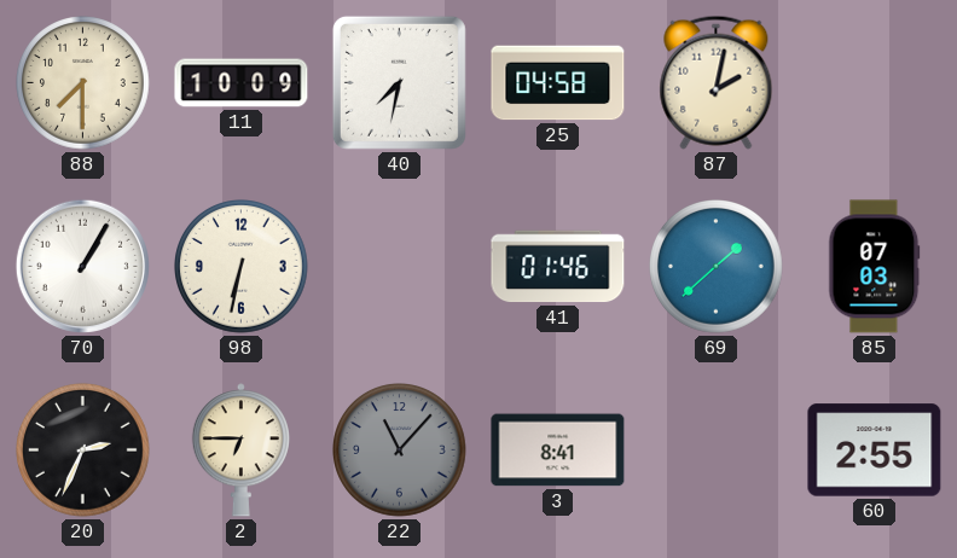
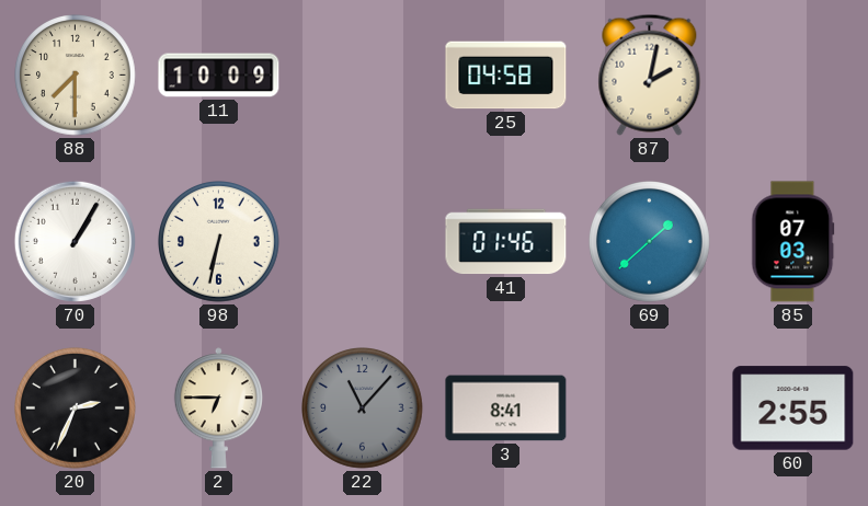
40: 7:32 -> none (399, 82)
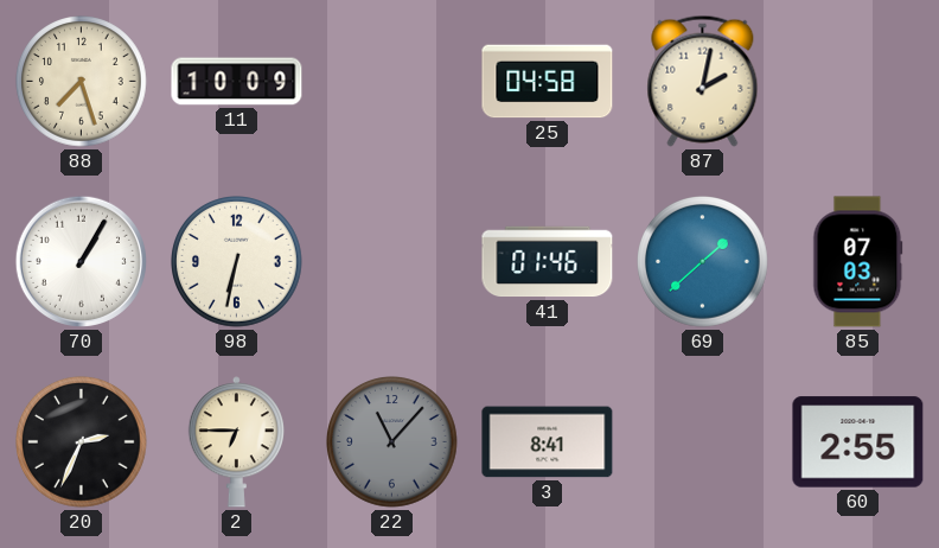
88: 7:30 -> 7:27 (82, 82)
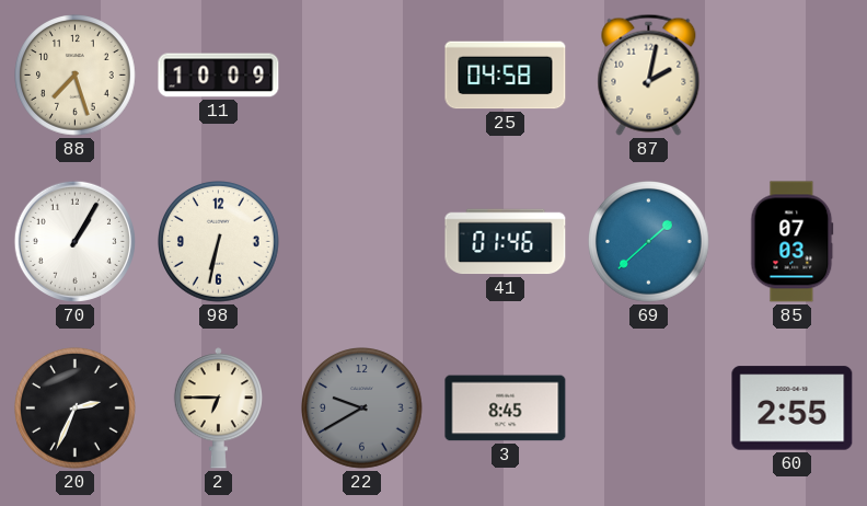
22: 11:07 -> 9:40 (362, 409)
3: 8:41 -> 8:45 (506, 409)
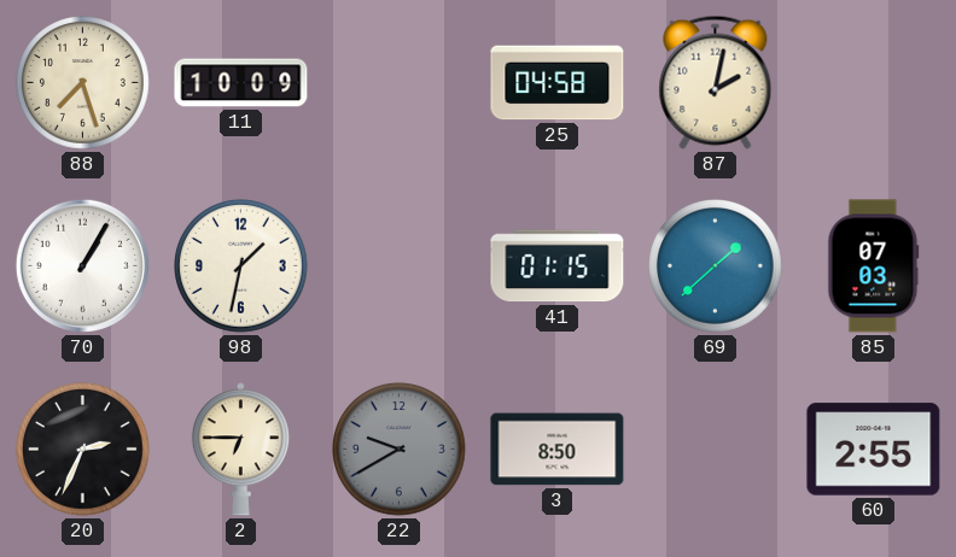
98: 6:32 -> 1:32 (241, 266)
41: 01:46 -> 01:15 (558, 266)
3: 8:45 -> 8:50 (558, 450)
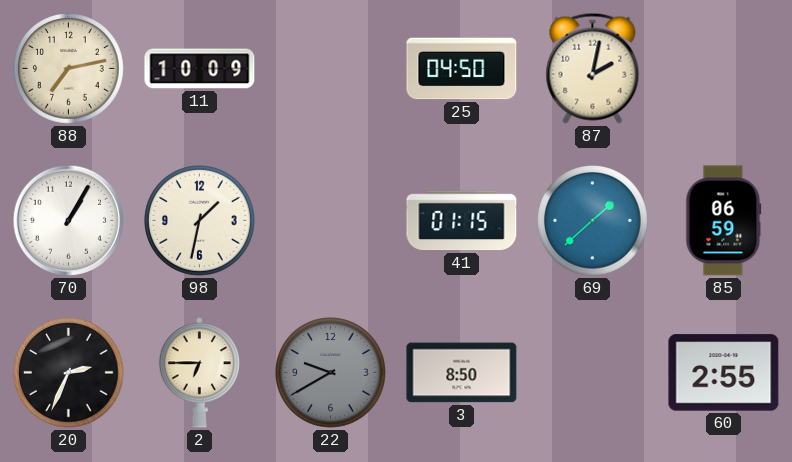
88: 7:27 -> 7:13 (69, 69)
25: 04:58 -> 04:50 (462, 69)
85: 07:03 -> 06:59 (724, 221)
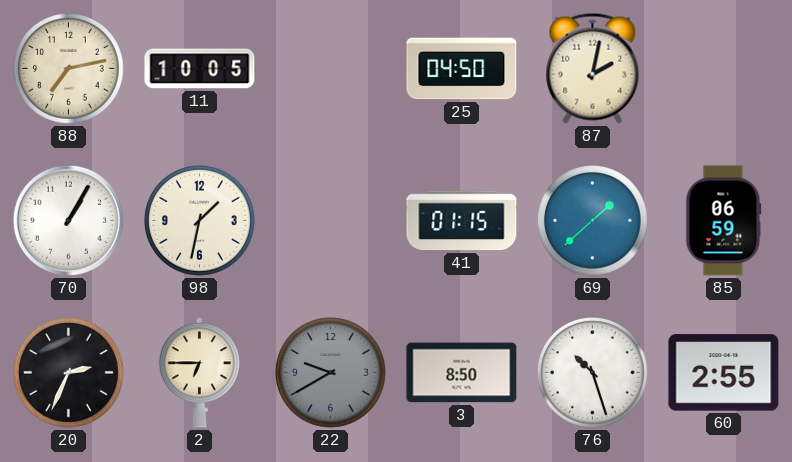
11: 10:09 -> 10:05 (200, 69)
76: none -> 10:27 (593, 373)
